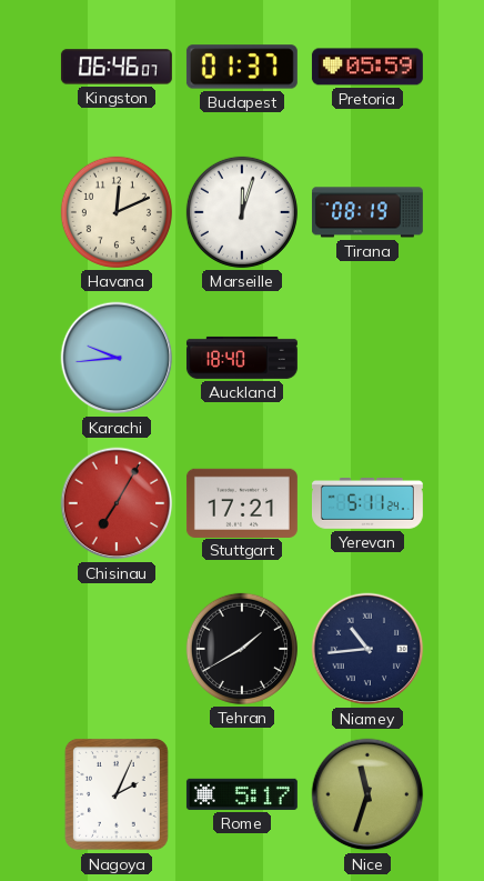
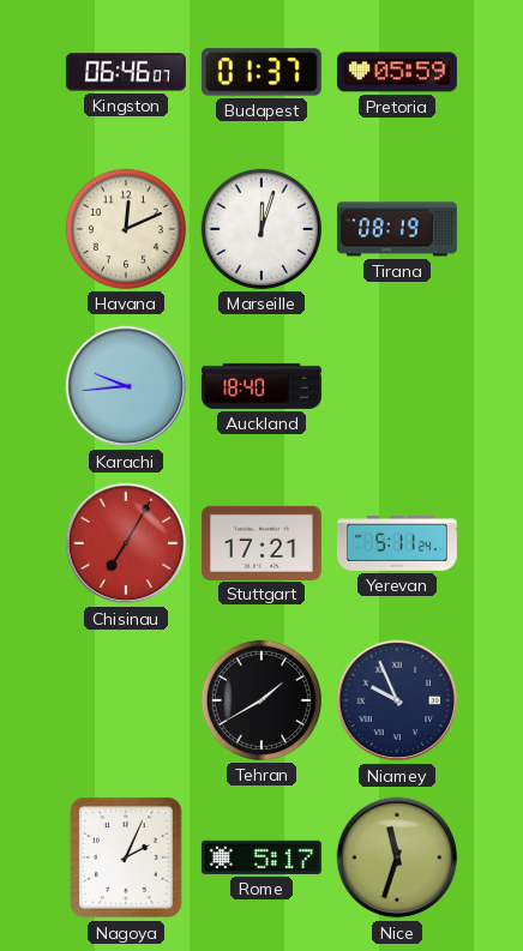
Niamey: 10:44 -> 9:56 (397, 700)
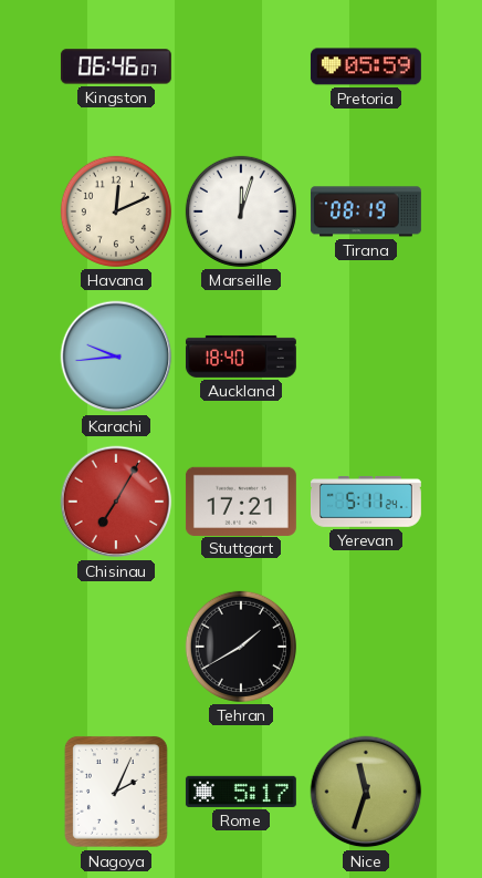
Budapest: 01:37 -> none (261, 72)
Niamey: 9:56 -> none (397, 700)
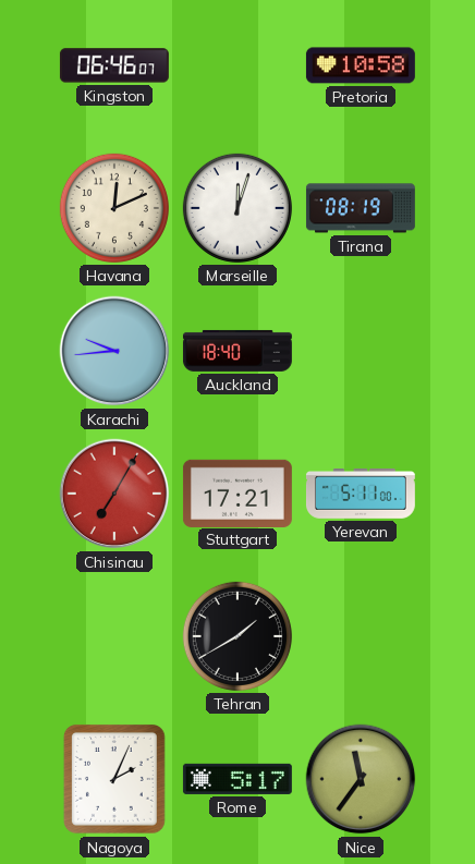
Pretoria: 05:59 -> 10:58 (361, 65)
Yerevan: 5:11:24 -> 5:11:00 (361, 495)
Nice: 11:33 -> 11:36 (361, 779)
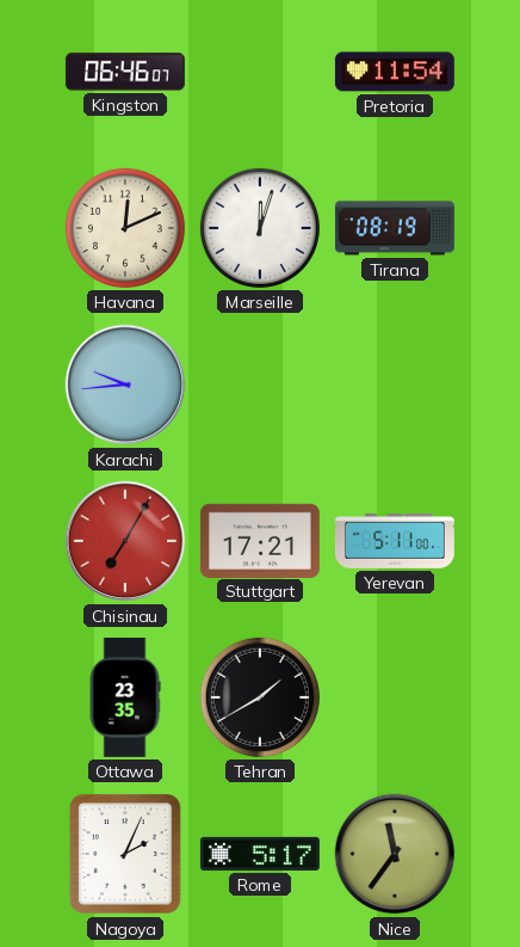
Pretoria: 10:58 -> 11:54 (395, 72)
Auckland: 18:40 -> none (237, 351)
Ottawa: none -> 23:35 (125, 697)
